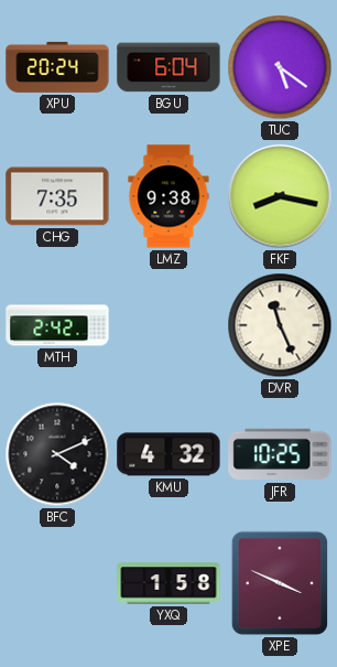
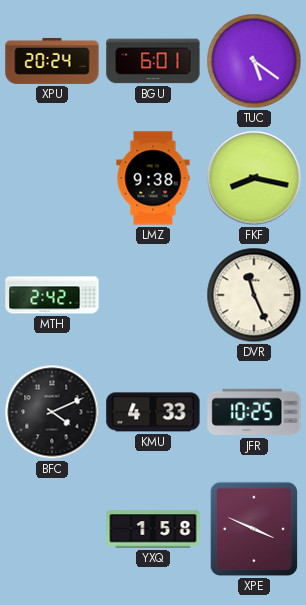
BGU: 6:04 -> 6:01 (153, 61)
CHG: 7:35 -> none (57, 196)
KMU: 4:32 -> 4:33 (153, 412)
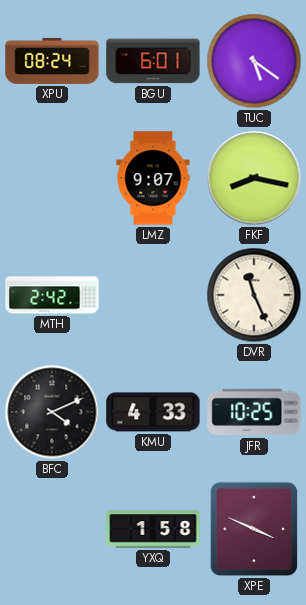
XPU: 20:24 -> 08:24 (52, 61)
LMZ: 9:38 -> 9:07 (153, 178)
